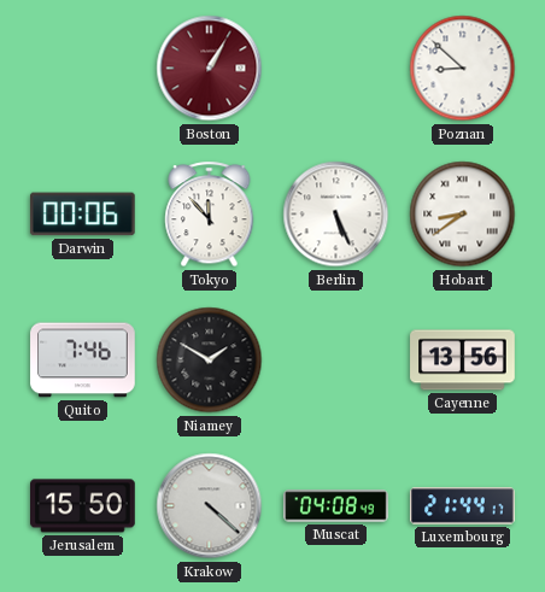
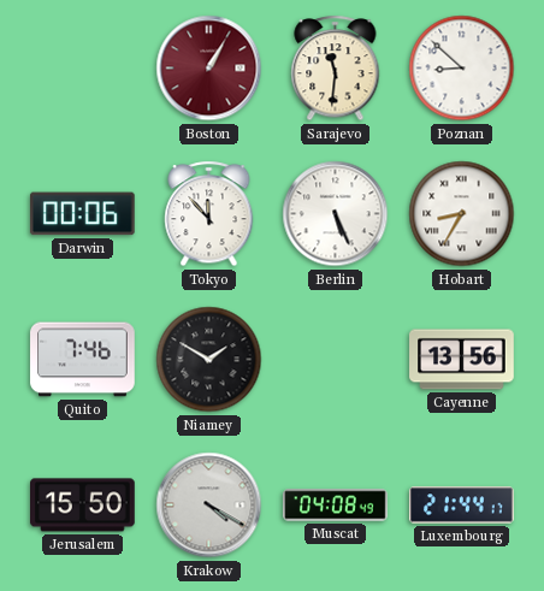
Sarajevo: none -> 11:31 (336, 69)
Hobart: 8:39 -> 8:35 (462, 214)
Krakow: 4:22 -> 4:20 (209, 506)
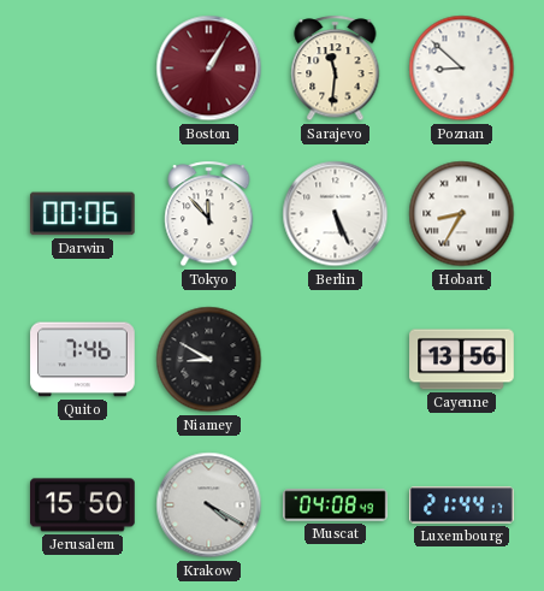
Niamey: 1:50 -> 8:50 (209, 360)
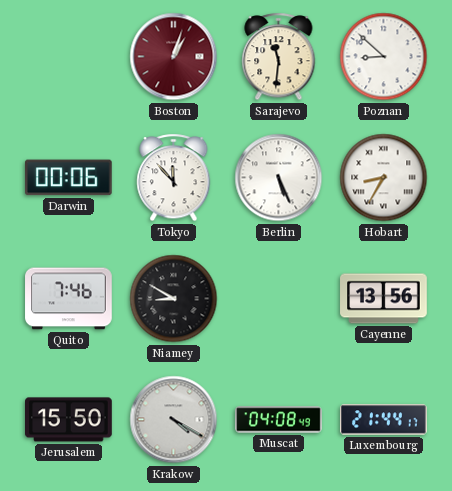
Boston: 1:05 -> 1:03 (174, 57)
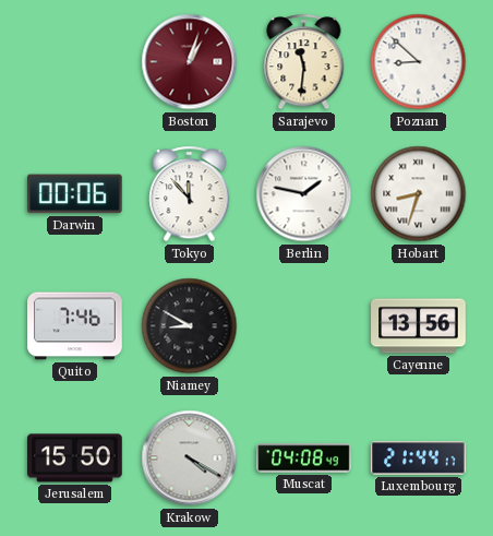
Berlin: 5:26 -> 1:47 (304, 194)
Hobart: 8:35 -> 8:33 (419, 194)
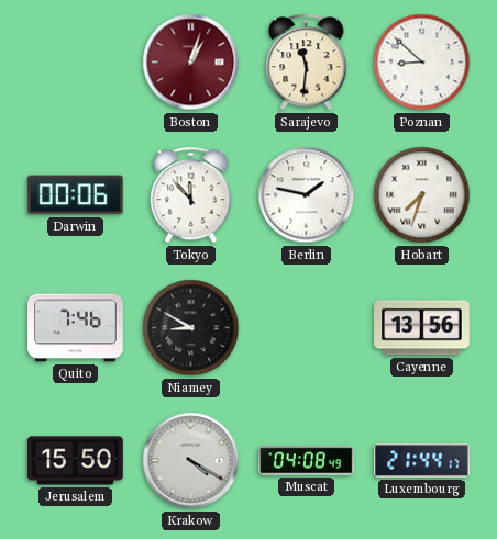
Hobart: 8:33 -> 7:33 (422, 195)
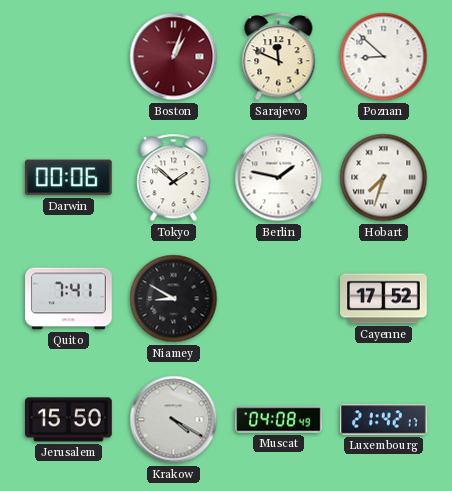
Sarajevo: 11:31 -> 11:49 (279, 57)
Tokyo: 11:53 -> 1:52 (174, 178)
Quito: 7:46 -> 7:41 (69, 299)
Cayenne: 13:56 -> 17:52 (384, 299)
Luxembourg: 21:44 -> 21:42 (384, 420)
